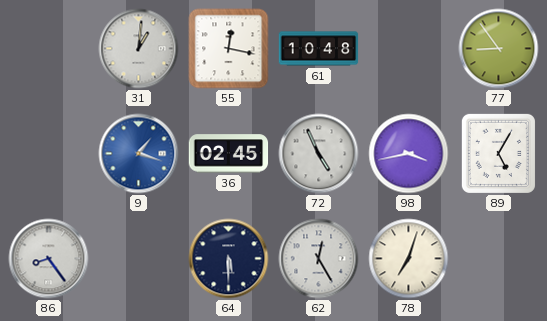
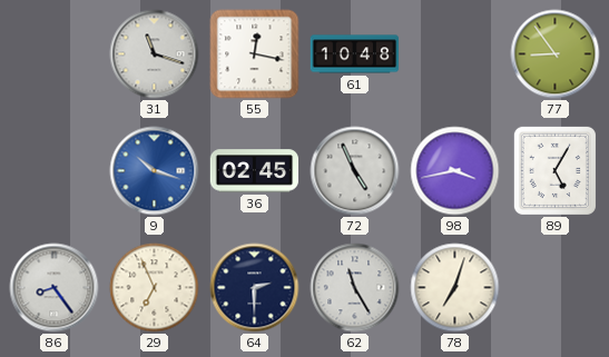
31: 1:01 -> 11:18 (155, 54)
9: 1:18 -> 10:18 (155, 171)
29: none -> 6:56 (155, 288)
64: 5:30 -> 2:30 (255, 288)
62: 12:25 -> 11:25 (355, 288)
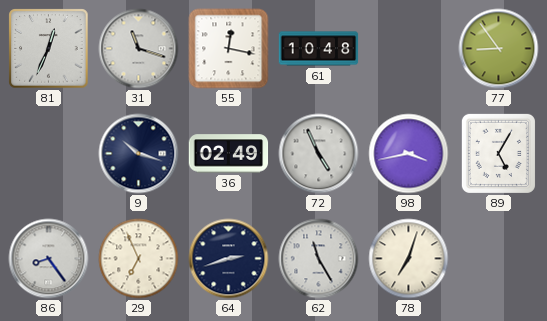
81: none -> 12:34 (49, 49)
9 dial: blue -> navy (139, 154)
36: 02:45 -> 02:49 (229, 154)
64: 2:30 -> 2:42 (229, 259)
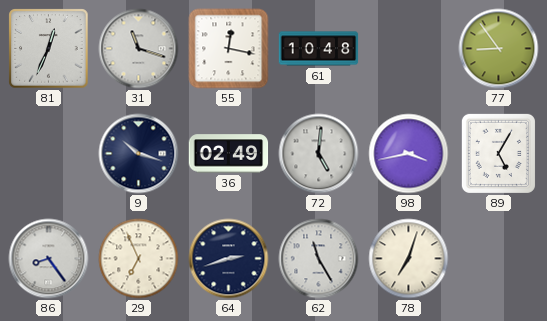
72: 4:56 -> 5:01 (319, 154)
